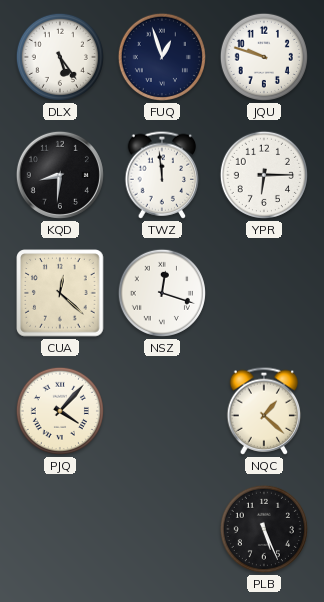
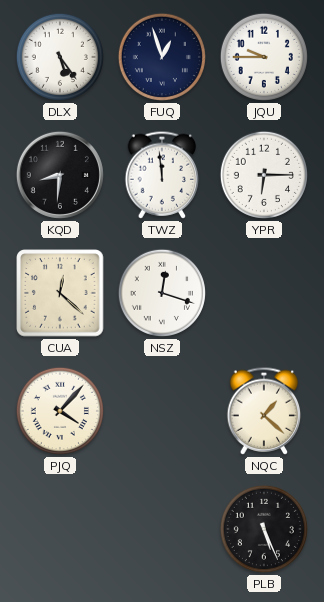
JQU: 9:48 -> 9:45 (264, 57)
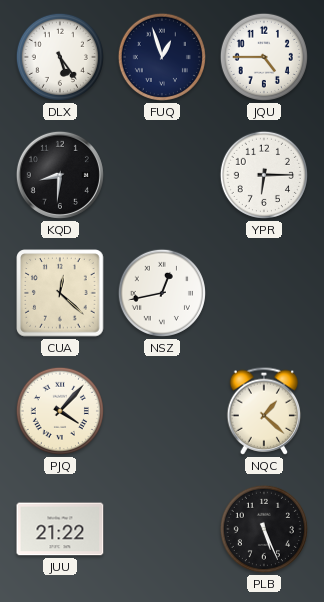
JQU: 9:45 -> 4:45 (264, 57)
TWZ: 11:59 -> none (162, 175)
NSZ: 12:18 -> 12:43 (162, 293)
JUU: none -> 21:22 (60, 529)
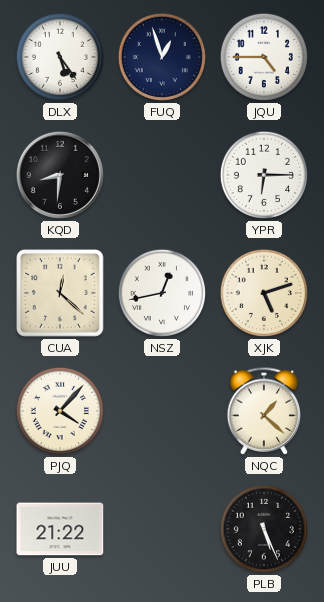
XJK: none -> 5:12 (264, 293)
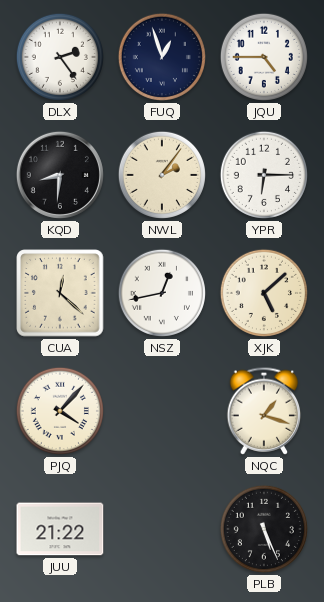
DLX: 5:24 -> 2:24 (60, 57)
NWL: none -> 2:06 (162, 175)
XJK: 5:12 -> 5:08 (264, 293)
NQC: 1:22 -> 1:18 (264, 411)
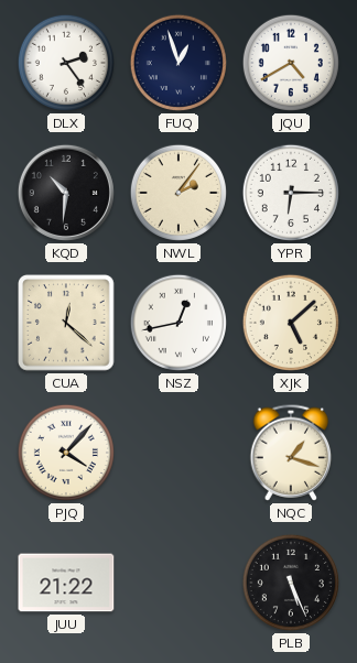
JQU: 4:45 -> 4:40 (291, 63)
KQD: 8:31 -> 10:31 (66, 193)
